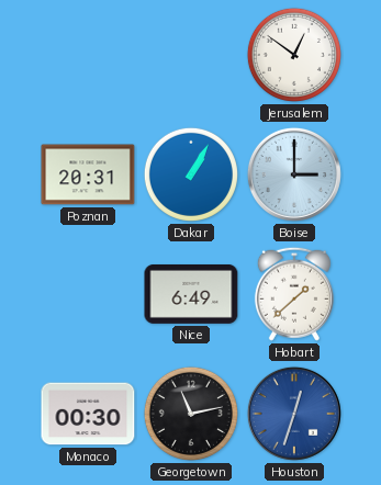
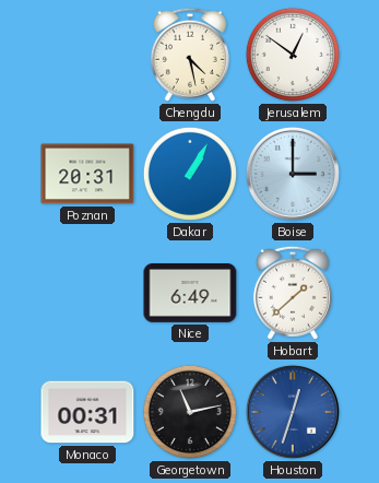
Chengdu: none -> 4:28 (190, 55)
Monaco: 00:30 -> 00:31 (87, 412)
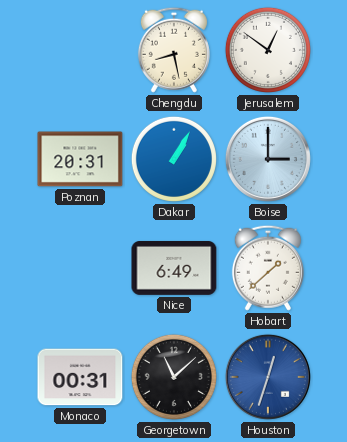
Chengdu: 4:28 -> 8:28 (174, 50)
Georgetown: 11:13 -> 11:08 (174, 377)
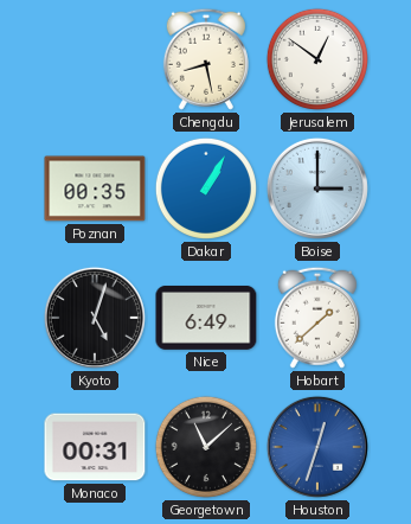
Poznan: 20:31 -> 00:35 (95, 188)
Kyoto: none -> 5:03 (95, 318)
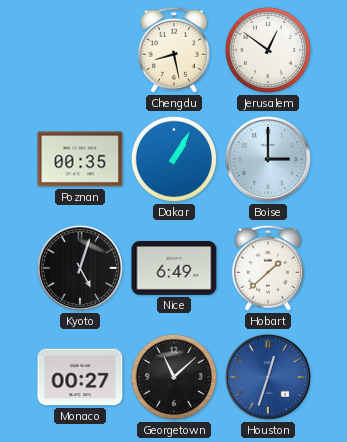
Monaco: 00:31 -> 00:27 (80, 377)
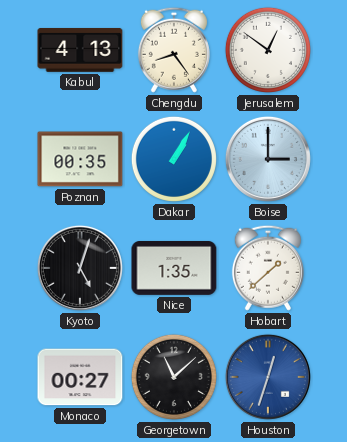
Kabul: none -> 4:13 (80, 50)
Chengdu: 8:28 -> 8:24 (174, 50)
Nice: 6:49 -> 1:35 (174, 268)
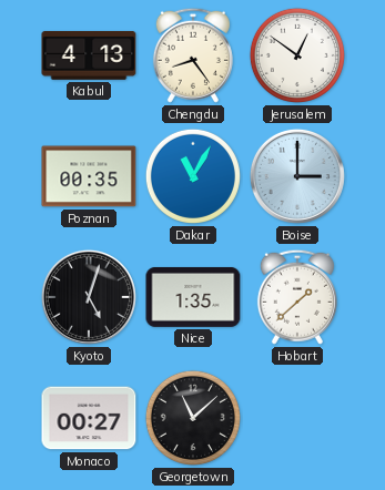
Dakar: 1:05 -> 11:05 (193, 176)
Houston: 12:33 -> none (268, 377)
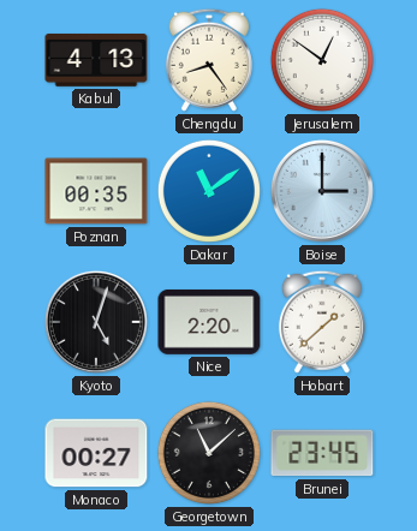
Dakar: 11:05 -> 11:09 (209, 191)
Nice: 1:35 -> 2:20 (209, 322)
Brunei: none -> 23:45 (322, 453)
